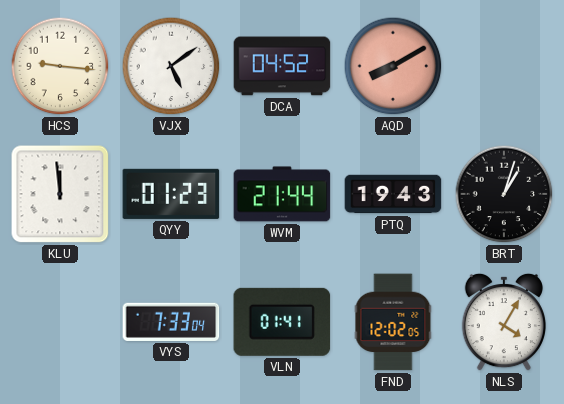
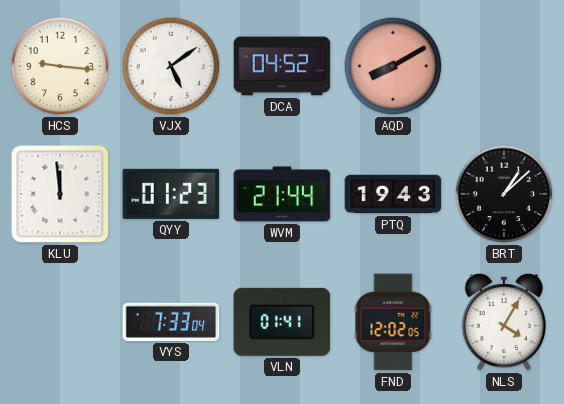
BRT: 1:03 -> 1:08 (504, 194)
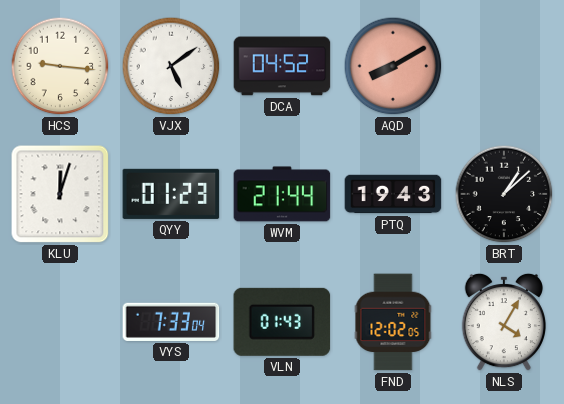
KLU: 11:59 -> 12:03 (60, 194)
VLN: 01:41 -> 01:43 (282, 322)
